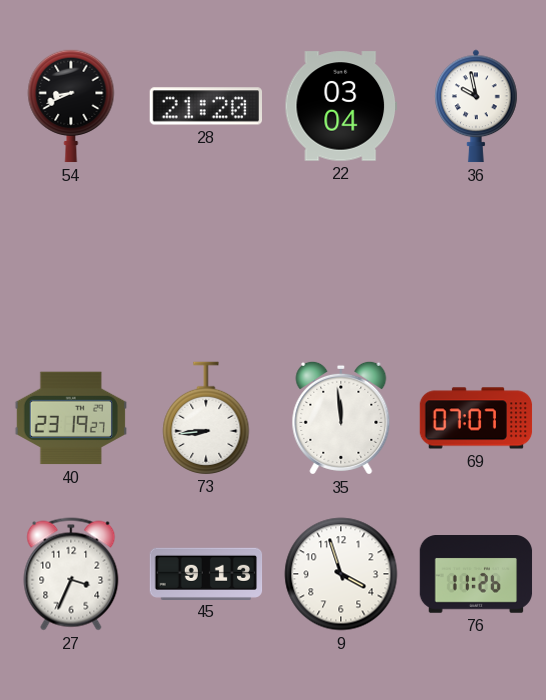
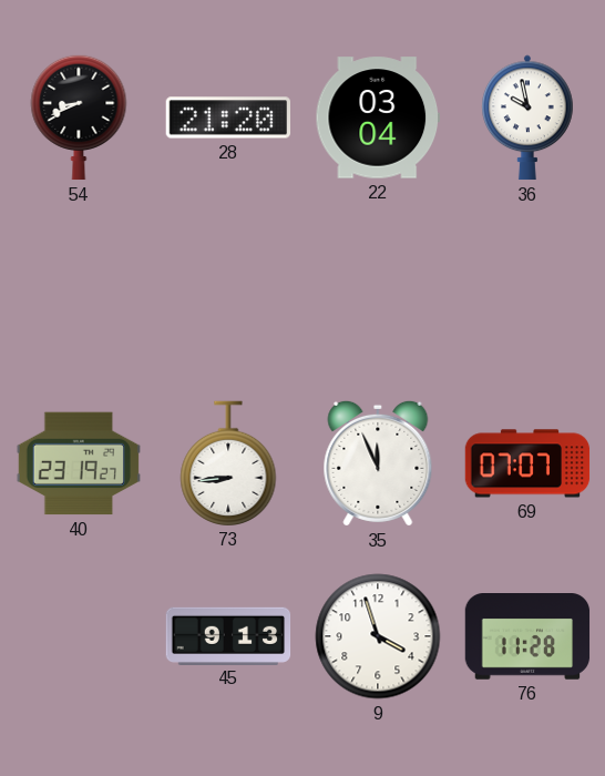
35: 11:59 -> 11:56 (378, 463)
27: 3:34 -> none (71, 574)
76: 11:26 -> 11:28 (527, 636)
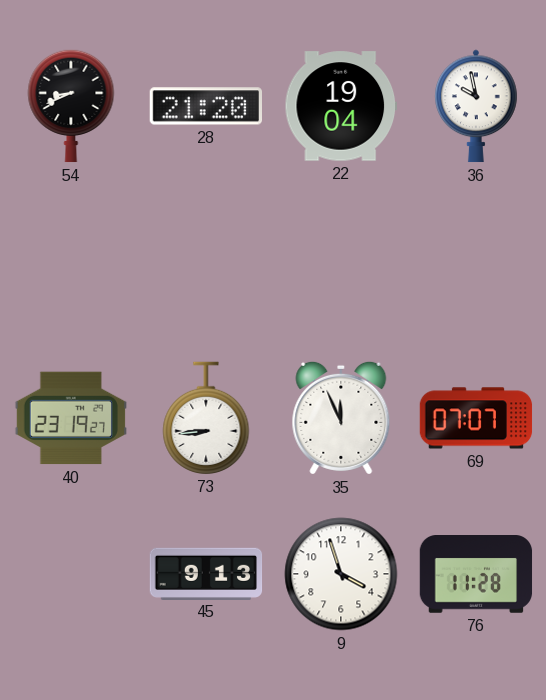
22: 03:04 -> 19:04 (340, 106)
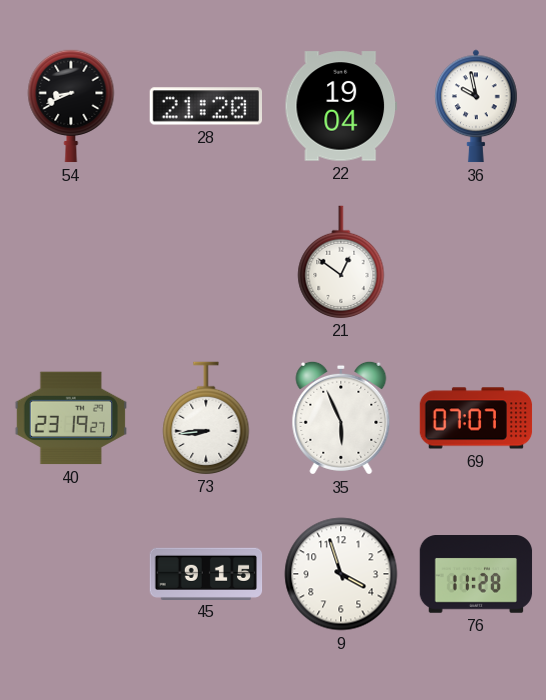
21: none -> 12:51 (341, 262)
35: 11:56 -> 5:56 (341, 418)
45: 9:13 -> 9:15 (206, 573)
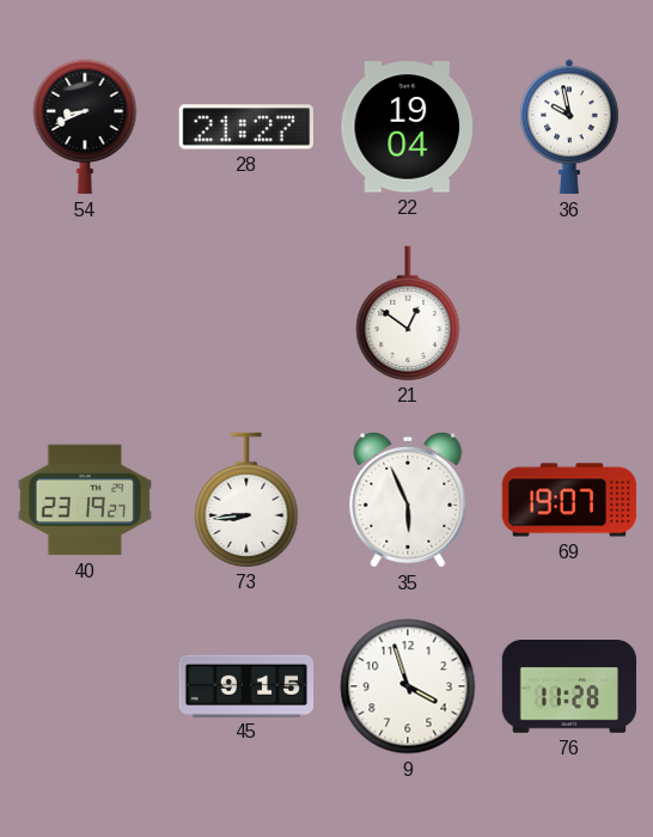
28: 21:20 -> 21:27 (245, 127)
69: 07:07 -> 19:07 (569, 500)
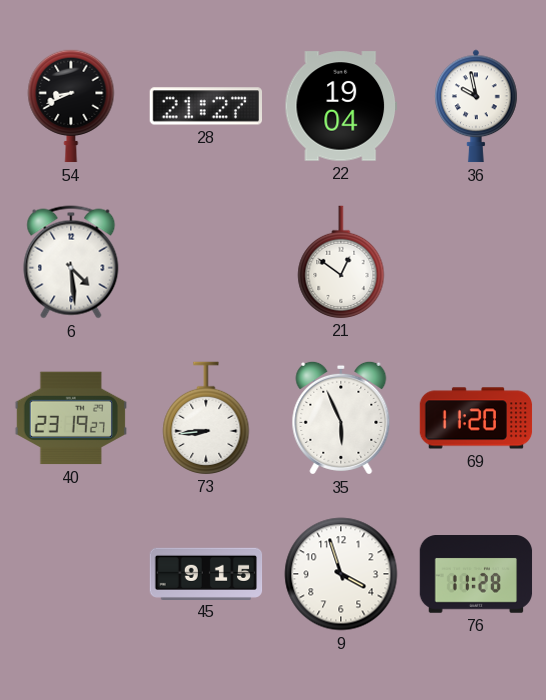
6: none -> 4:29 (71, 262)
69: 19:07 -> 11:20 (476, 418)
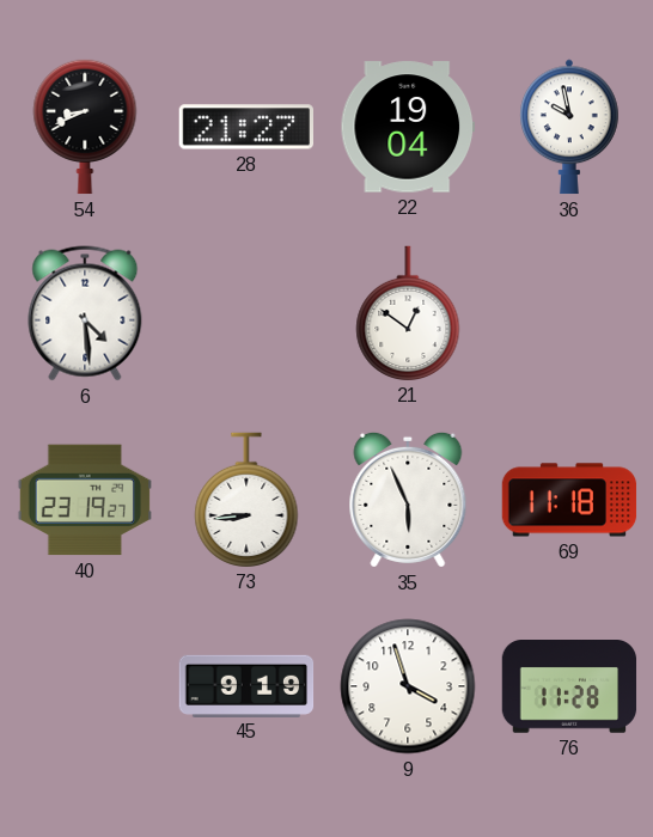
69: 11:20 -> 11:18 (569, 500)
45: 9:15 -> 9:19 (246, 685)
